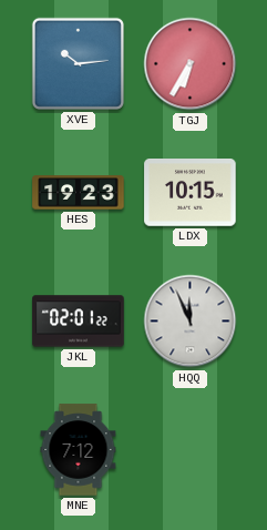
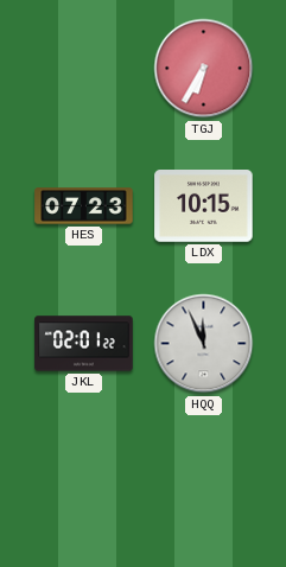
XVE: 10:14 -> none (78, 63)
HES: 19:23 -> 07:23 (84, 206)
MNE: 7:12 -> none (79, 450)
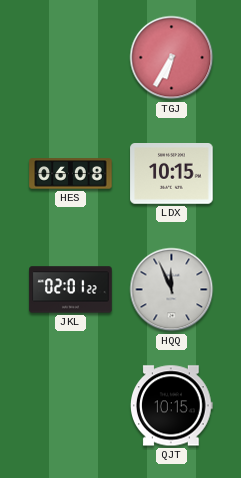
HES: 07:23 -> 06:08 (71, 174)
QJT: none -> 10:15 (172, 406)
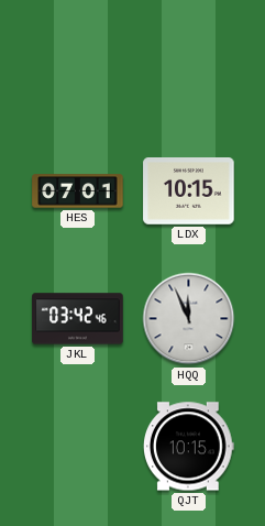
TGJ: 6:35 -> none (172, 58)
HES: 06:08 -> 07:01 (78, 191)
JKL: 02:01 -> 03:42 (78, 319)
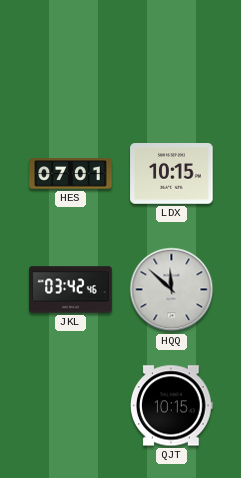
HQQ: 11:56 -> 11:52 (172, 290)
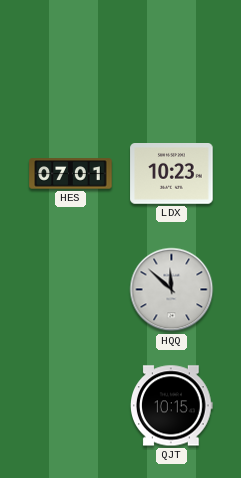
LDX: 10:15 -> 10:23 (172, 174)
JKL: 03:42 -> none (71, 290)
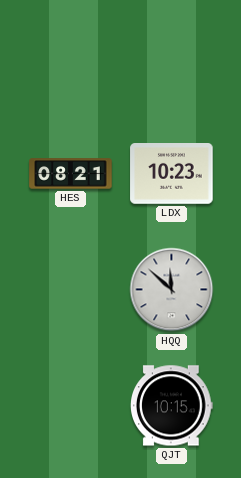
HES: 07:01 -> 08:21 (71, 174)
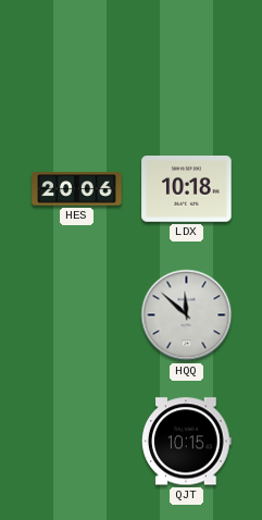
HES: 08:21 -> 20:06 (77, 189)
LDX: 10:23 -> 10:18 (187, 189)
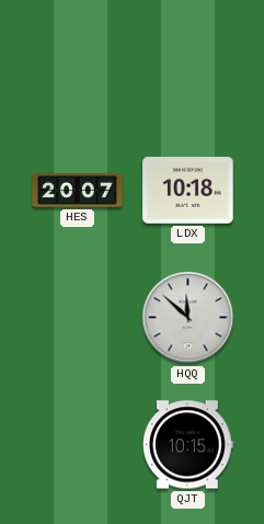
HES: 20:06 -> 20:07 (78, 191)
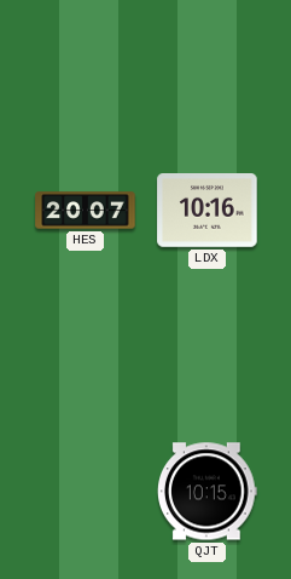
LDX: 10:18 -> 10:16 (208, 211)
HQQ: 11:52 -> none (188, 318)
